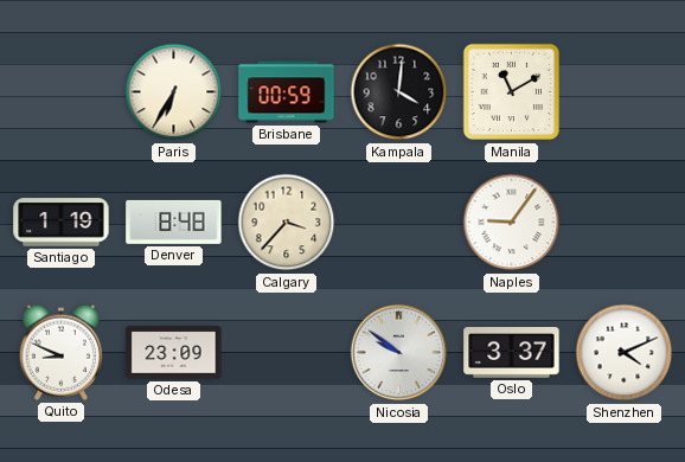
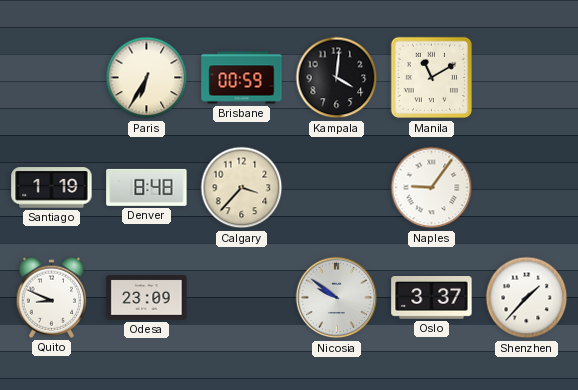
Shenzhen: 4:11 -> 1:37 (527, 298)
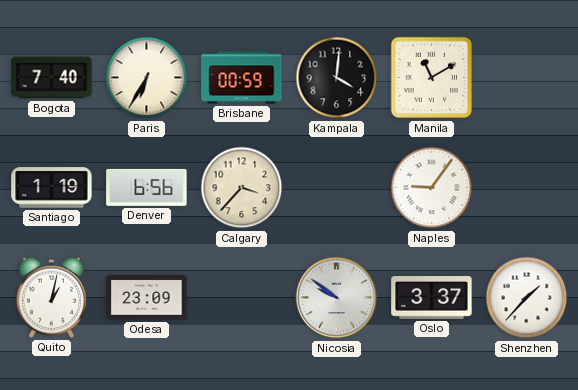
Bogota: none -> 7:40 (52, 78)
Denver: 8:48 -> 6:56 (147, 187)
Quito: 8:49 -> 1:02 (52, 297)
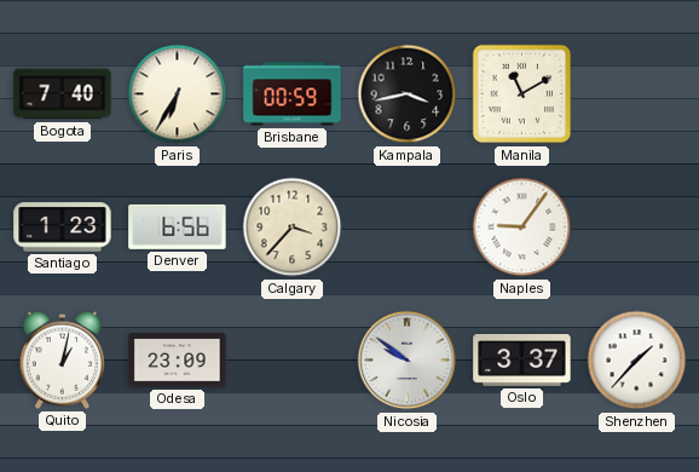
Kampala: 4:01 -> 3:43 (408, 94)
Santiago: 1:19 -> 1:23 (63, 228)
